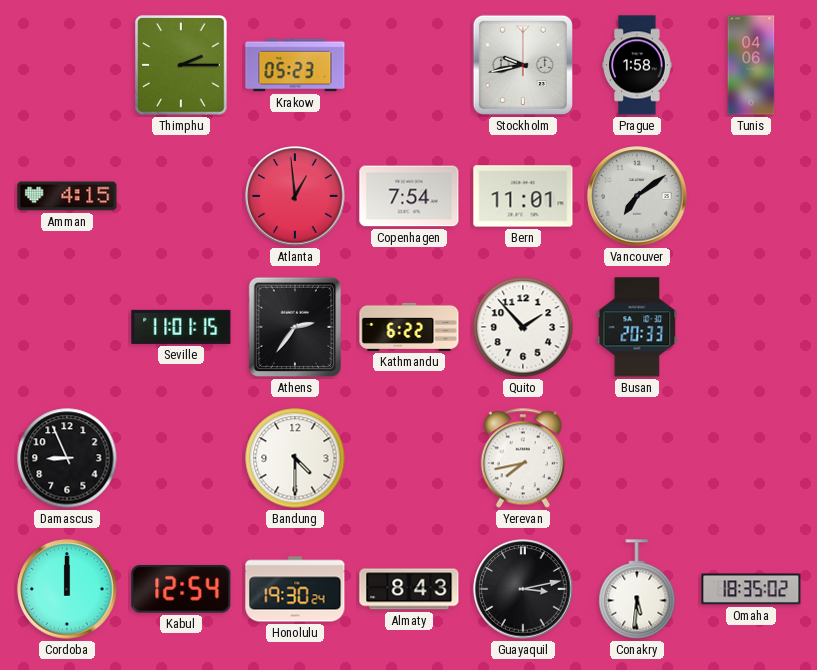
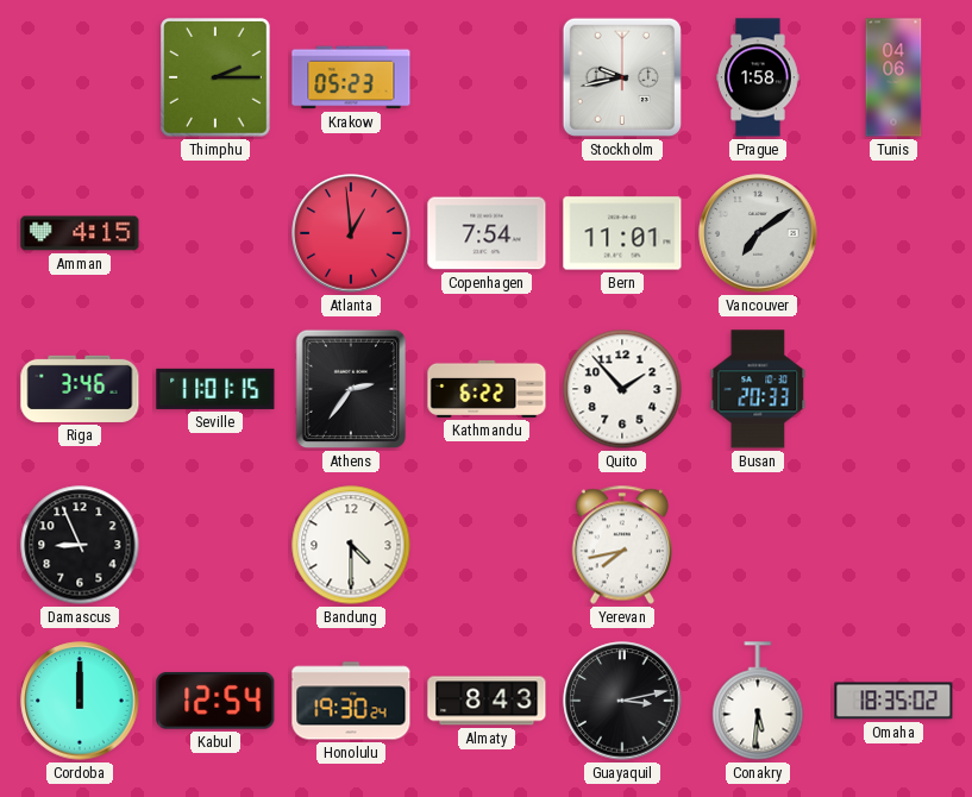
Riga: none -> 3:46 (80, 389)
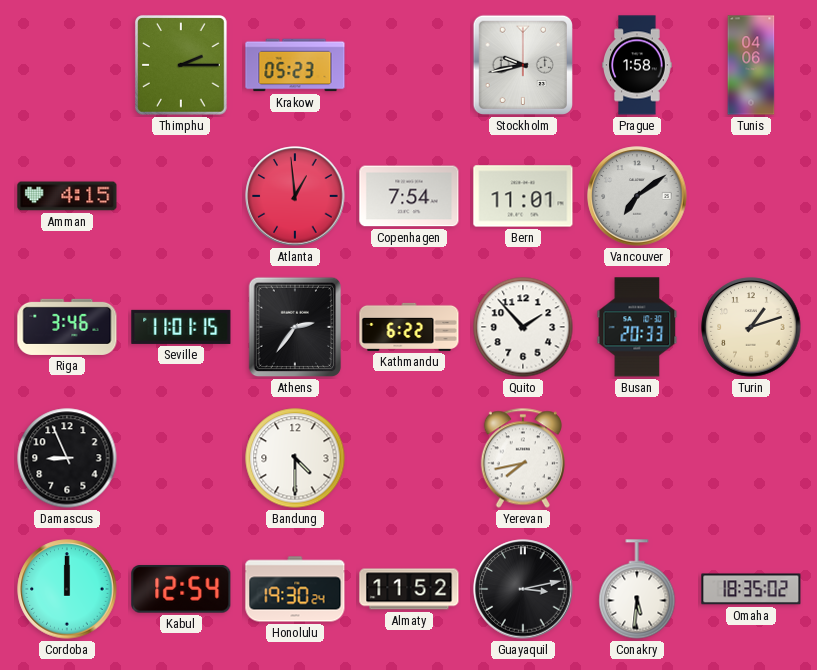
Turin: none -> 1:12 (751, 327)
Almaty: 8:43 -> 11:52 (409, 589)
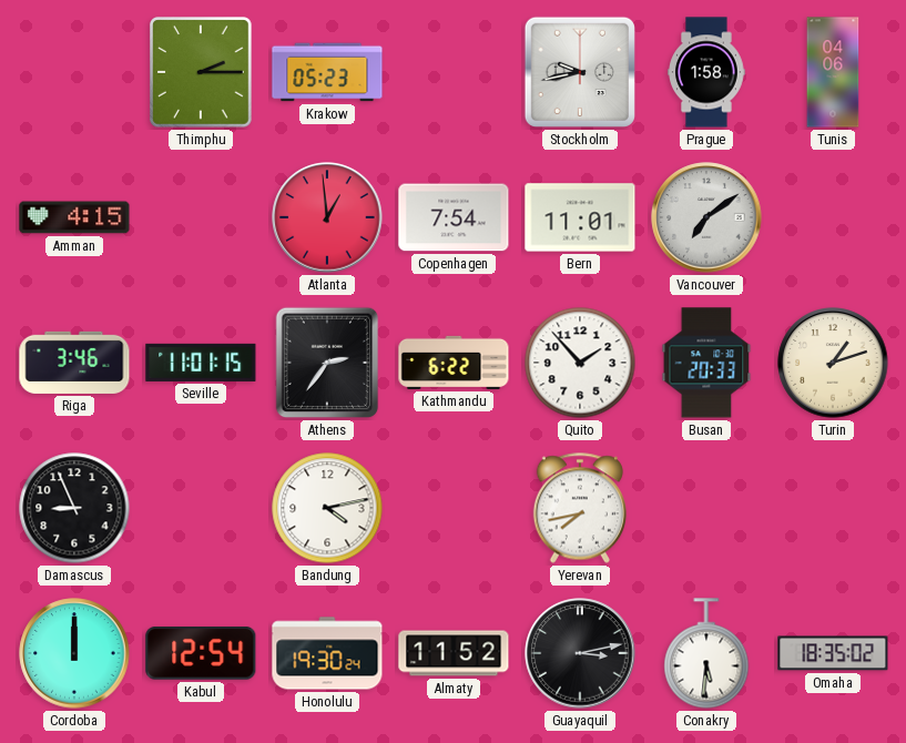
Bandung: 4:30 -> 4:13 (327, 508)
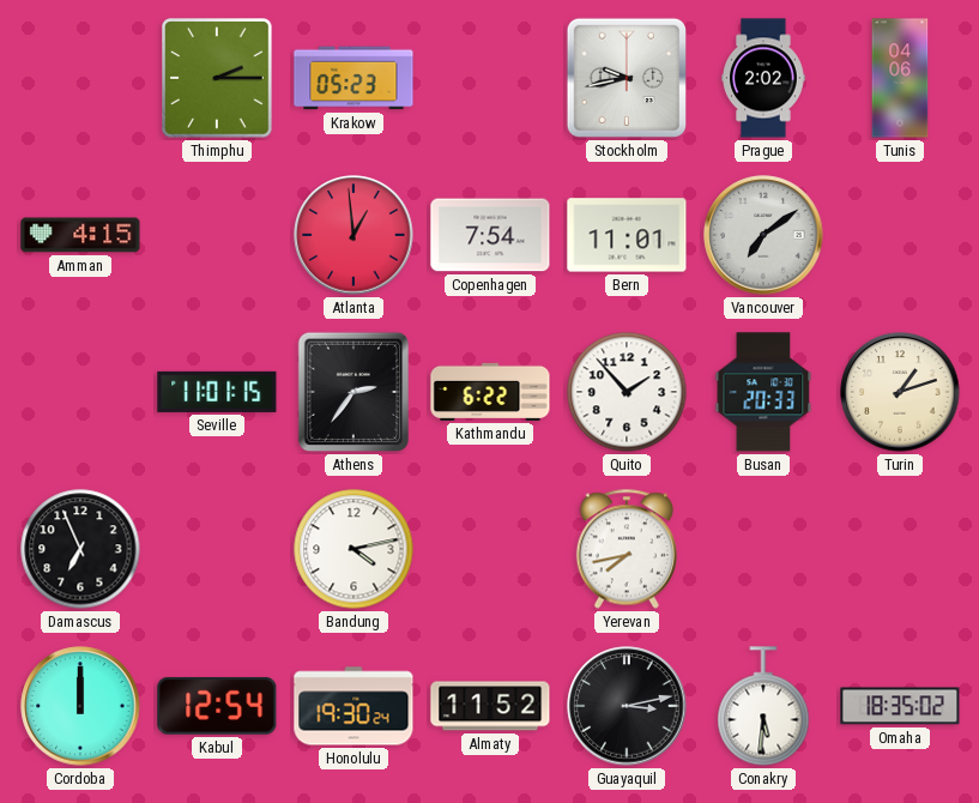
Prague: 1:58 -> 2:02 (763, 78)
Riga: 3:46 -> none (74, 363)
Damascus: 8:56 -> 6:56 (80, 549)
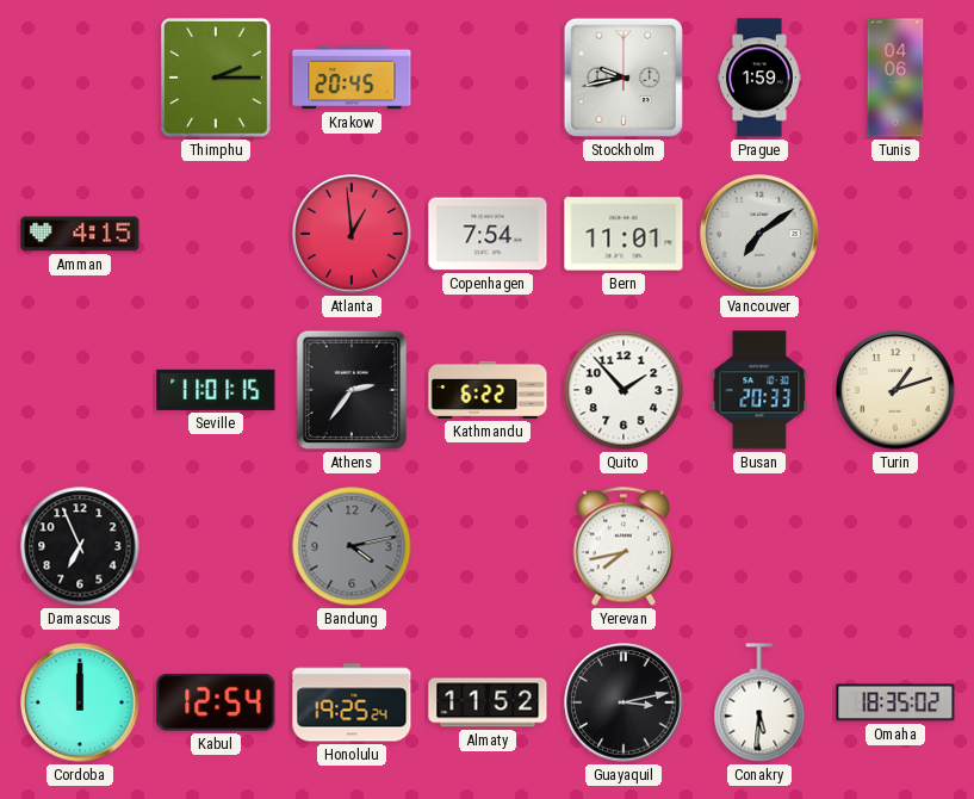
Krakow: 05:23 -> 20:45 (352, 78)
Prague: 2:02 -> 1:59 (759, 78)
Bandung dial: white -> grey (352, 546)
Honolulu: 19:30 -> 19:25 (352, 702)
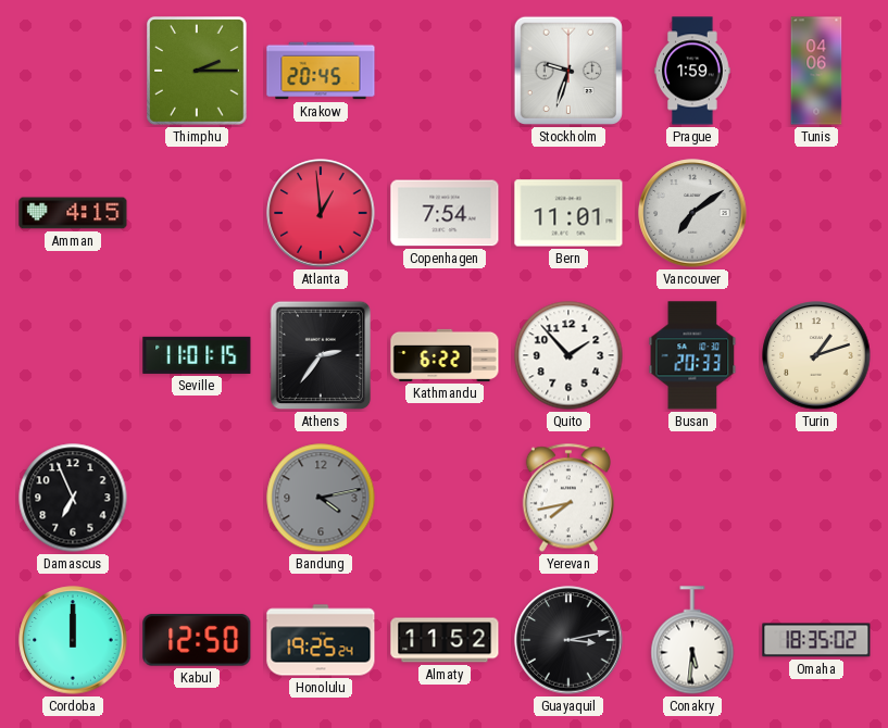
Stockholm: 9:43 -> 9:33 (568, 71)
Kabul: 12:54 -> 12:50 (197, 640)
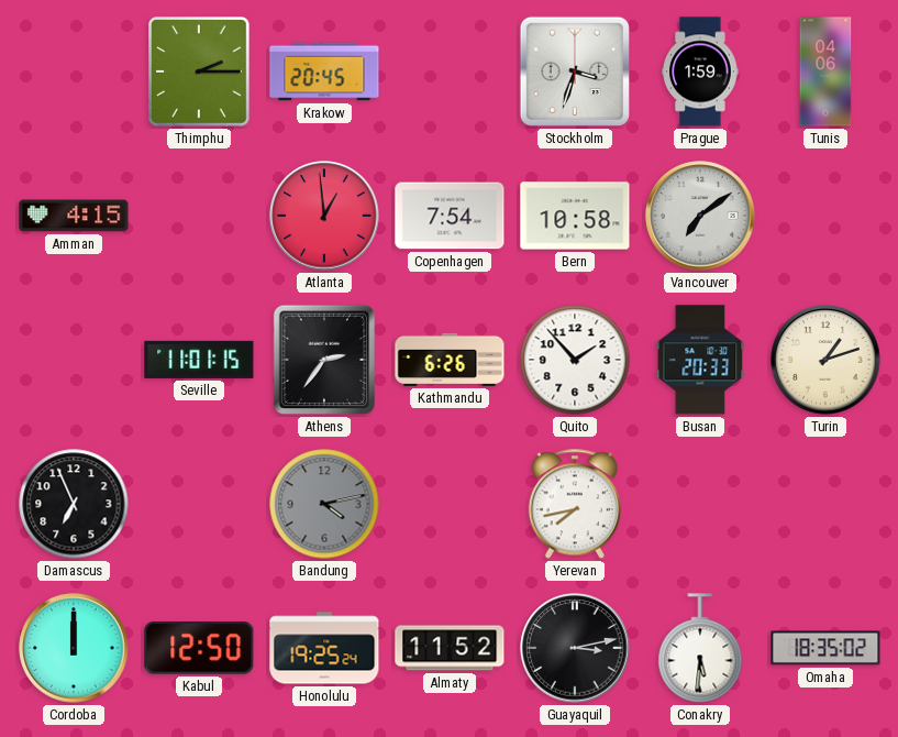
Stockholm: 9:33 -> 3:33 (575, 71)
Bern: 11:01 -> 10:58 (575, 216)
Kathmandu: 6:22 -> 6:26 (450, 360)
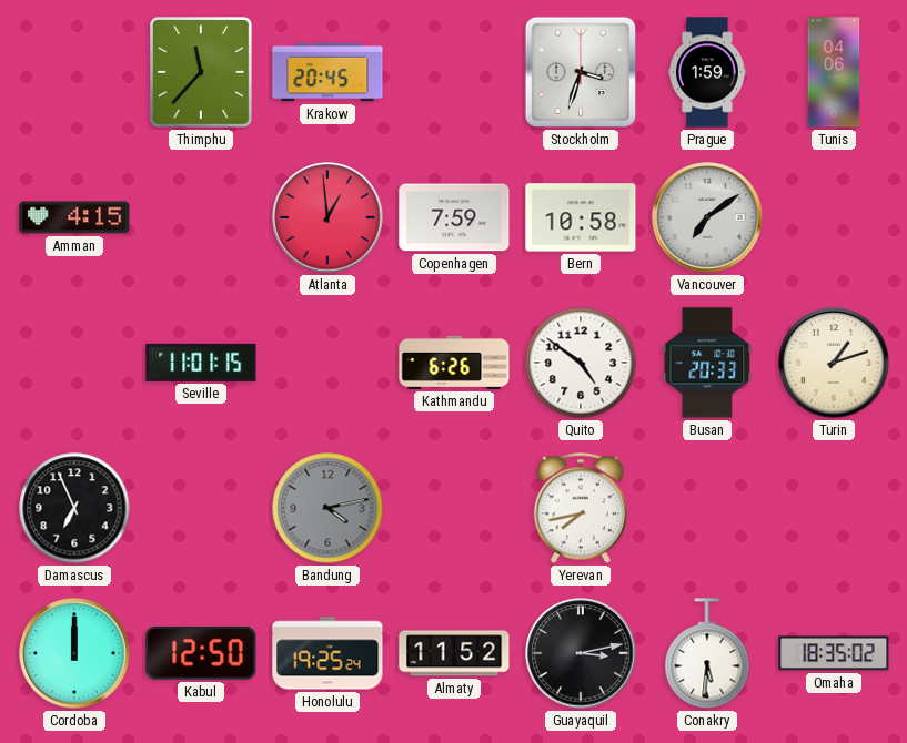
Thimphu: 2:15 -> 11:37 (202, 73)
Copenhagen: 7:54 -> 7:59 (454, 217)
Athens: 2:36 -> none (324, 360)
Quito: 1:53 -> 4:51 (581, 363)
